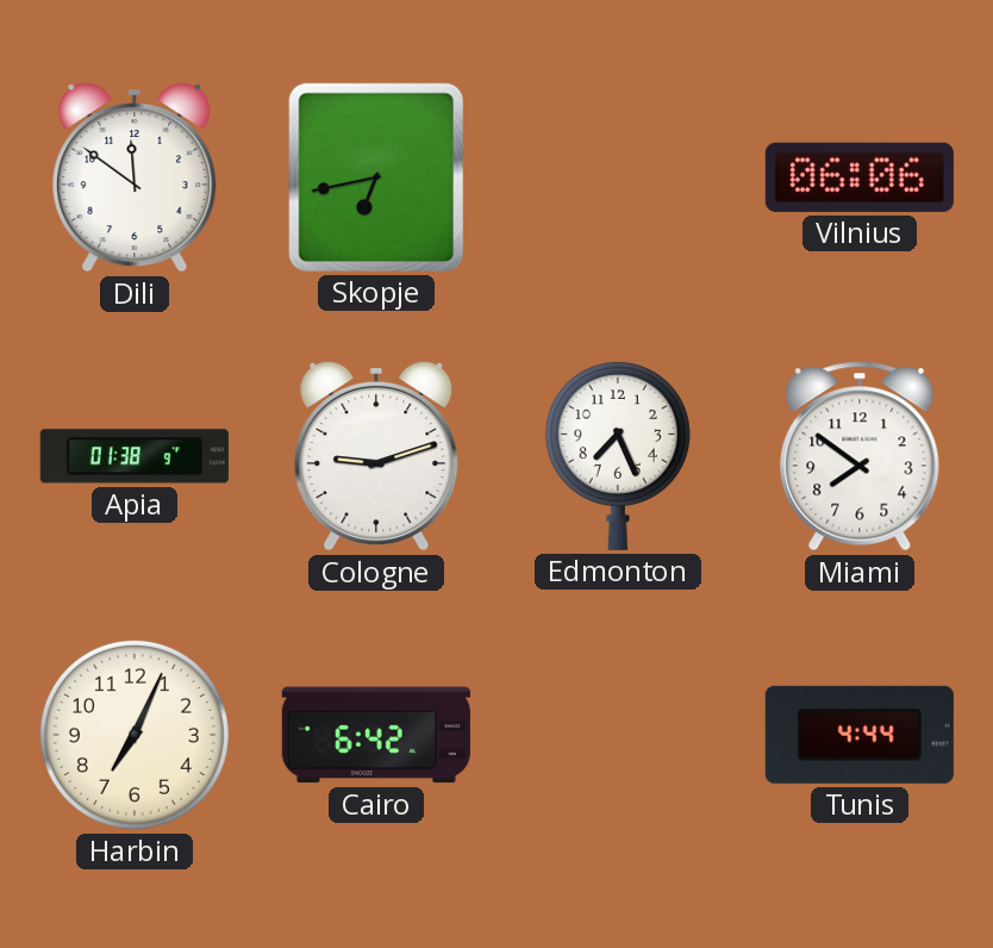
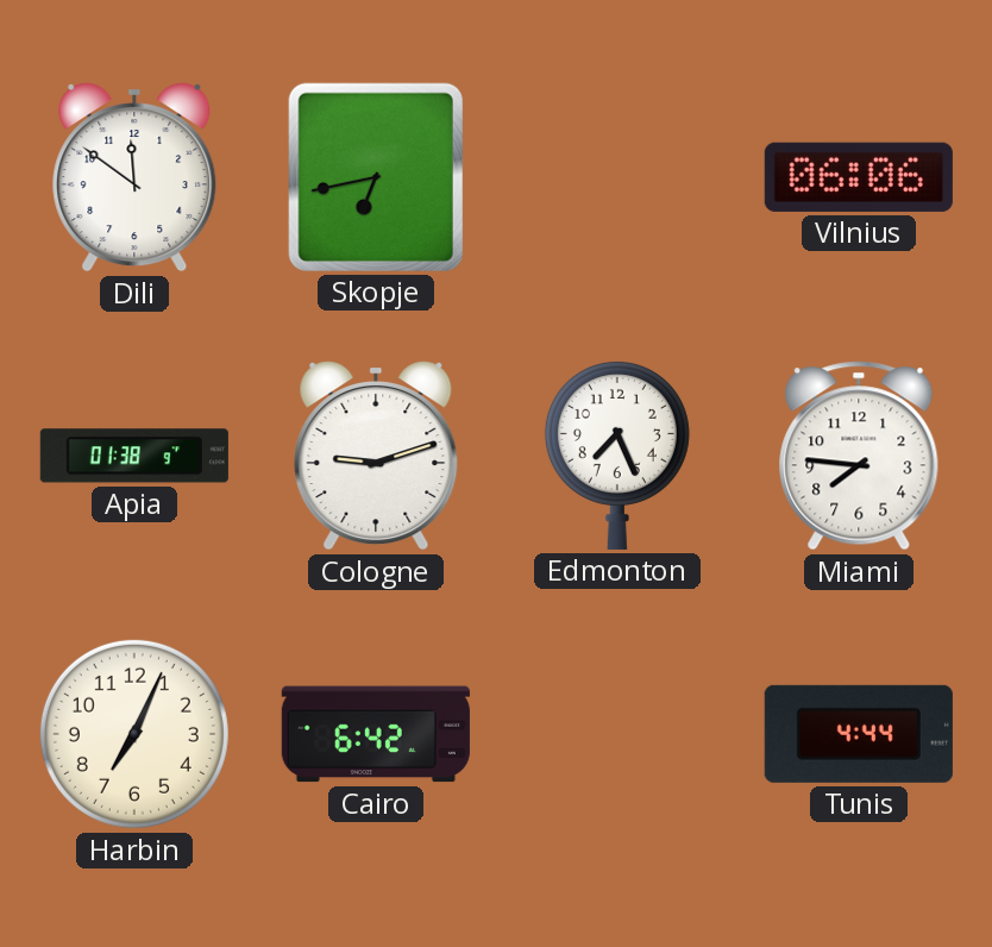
Miami: 7:51 -> 7:46 (859, 456)
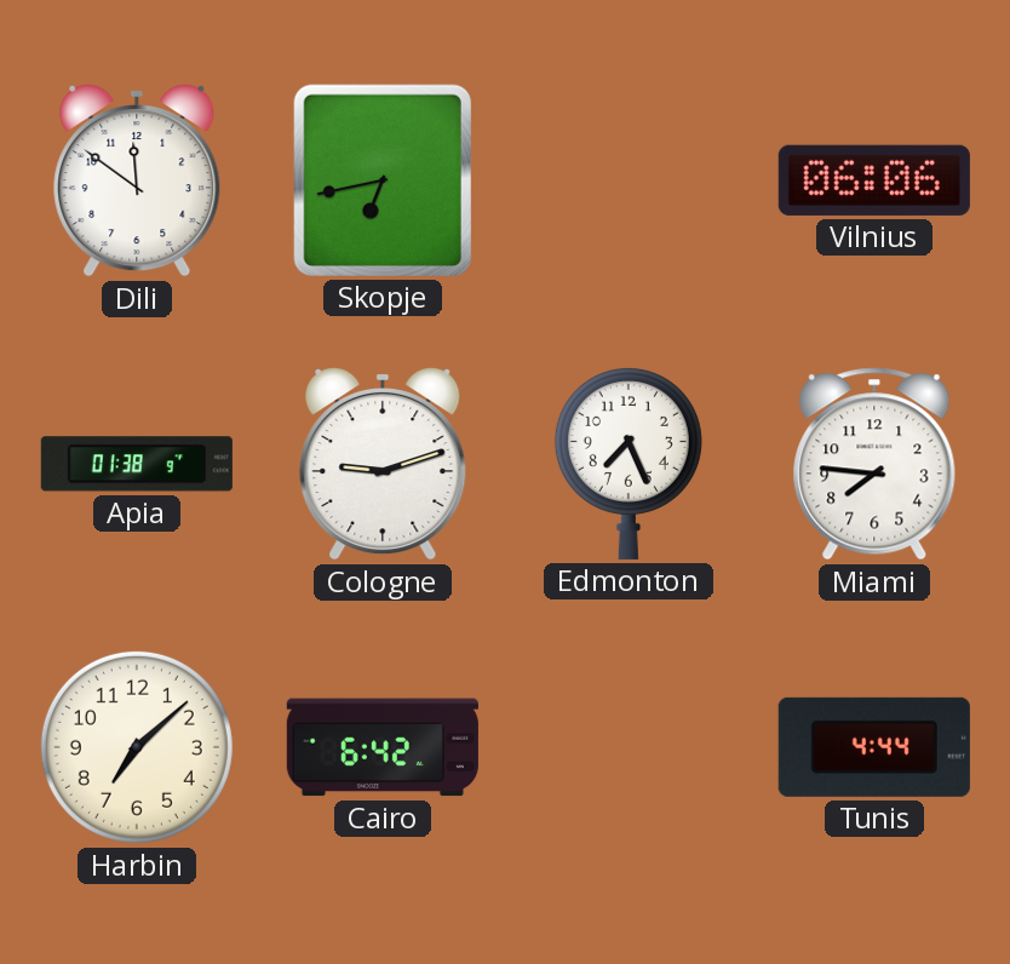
Harbin: 7:04 -> 7:08 (137, 747)
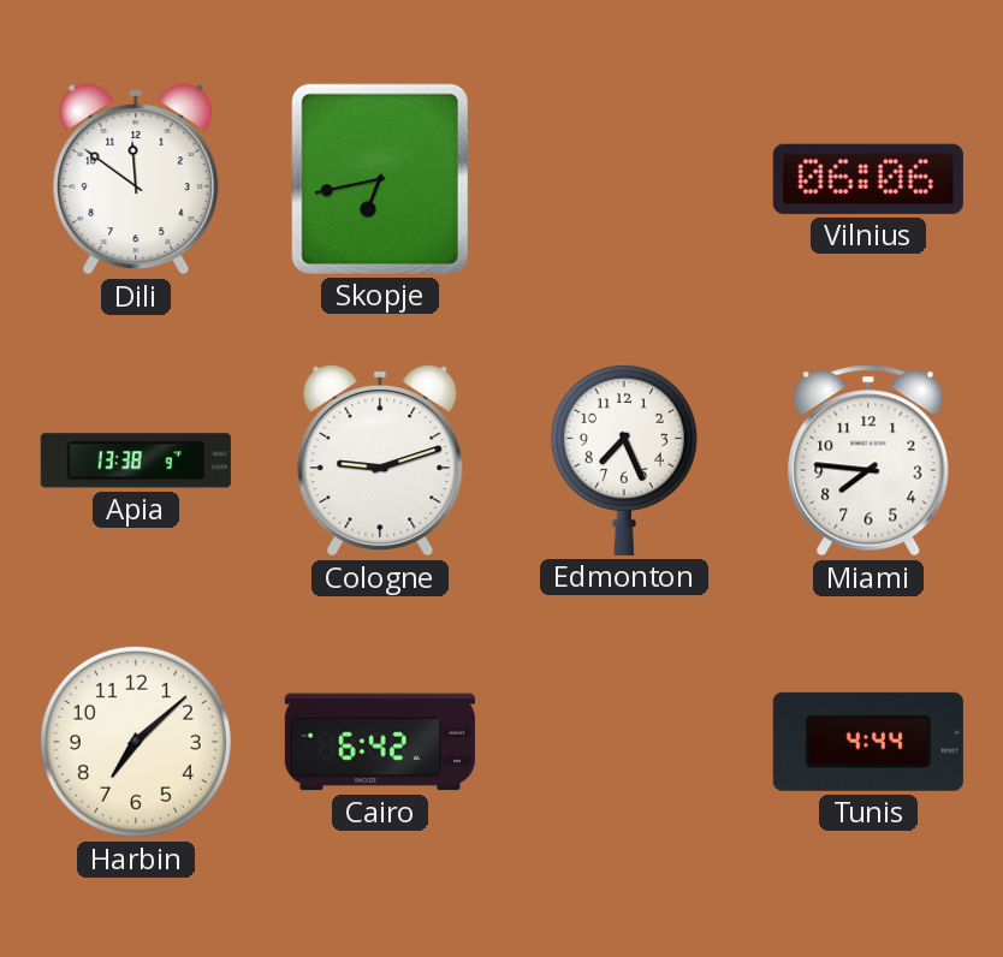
Apia: 01:38 -> 13:38 (136, 460)
